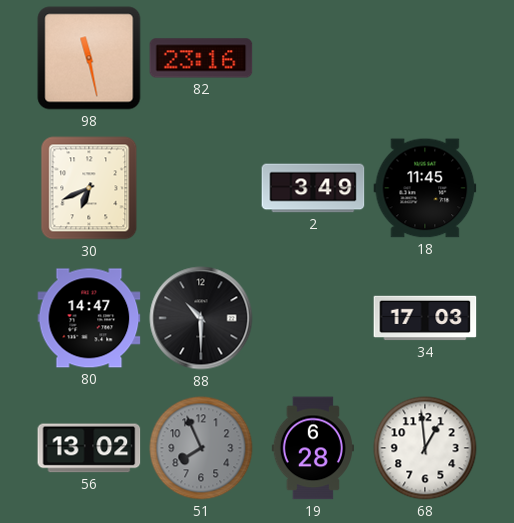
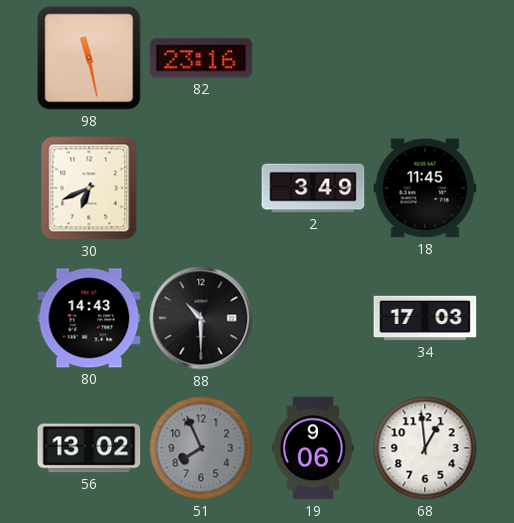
80: 14:47 -> 14:43 (89, 318)
19: 6:28 -> 9:06 (313, 448)
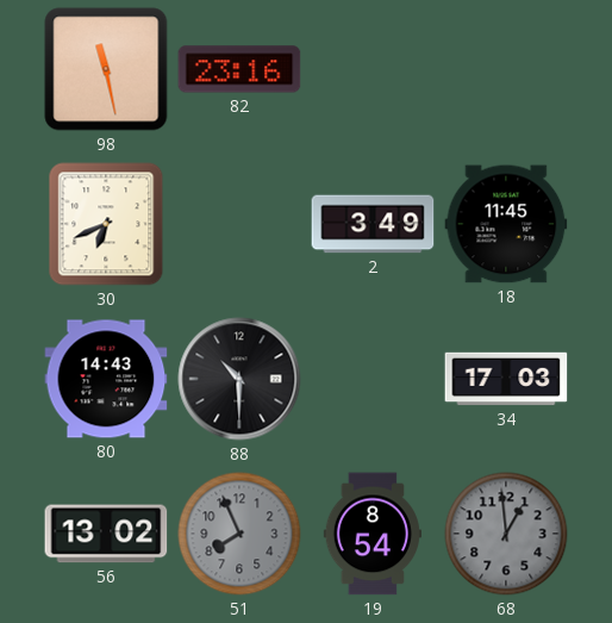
19: 9:06 -> 8:54 (373, 534)
68 dial: white -> grey (506, 534)
